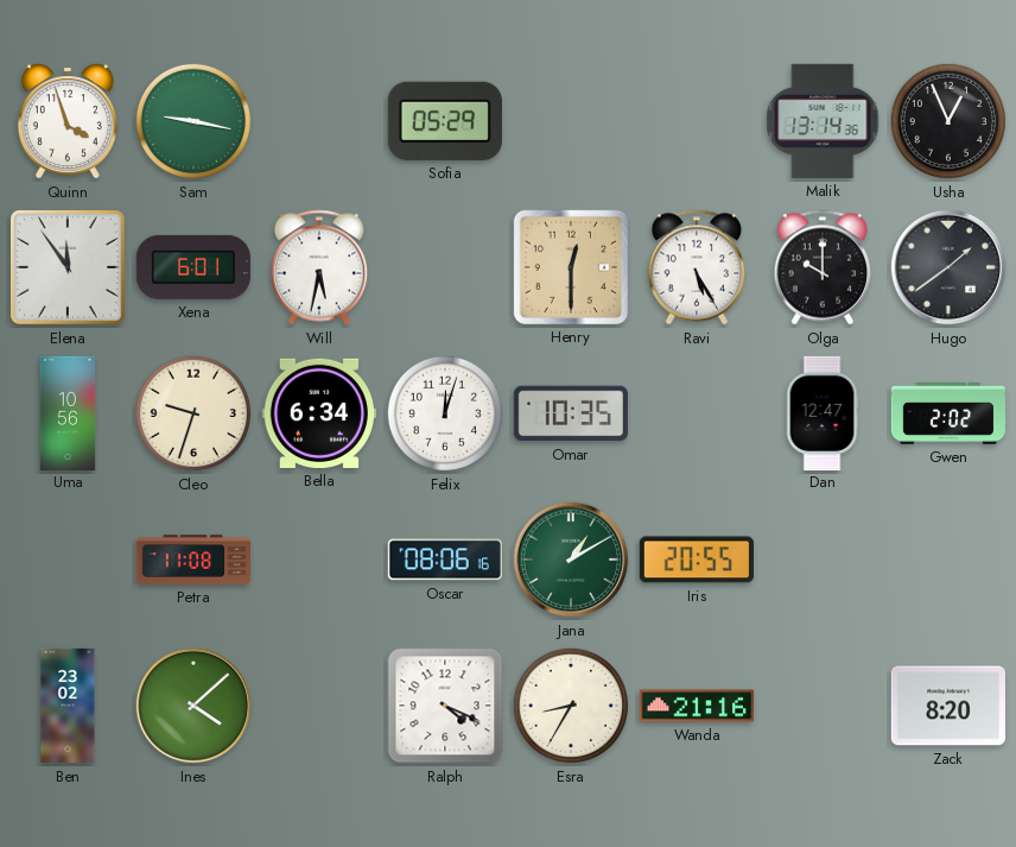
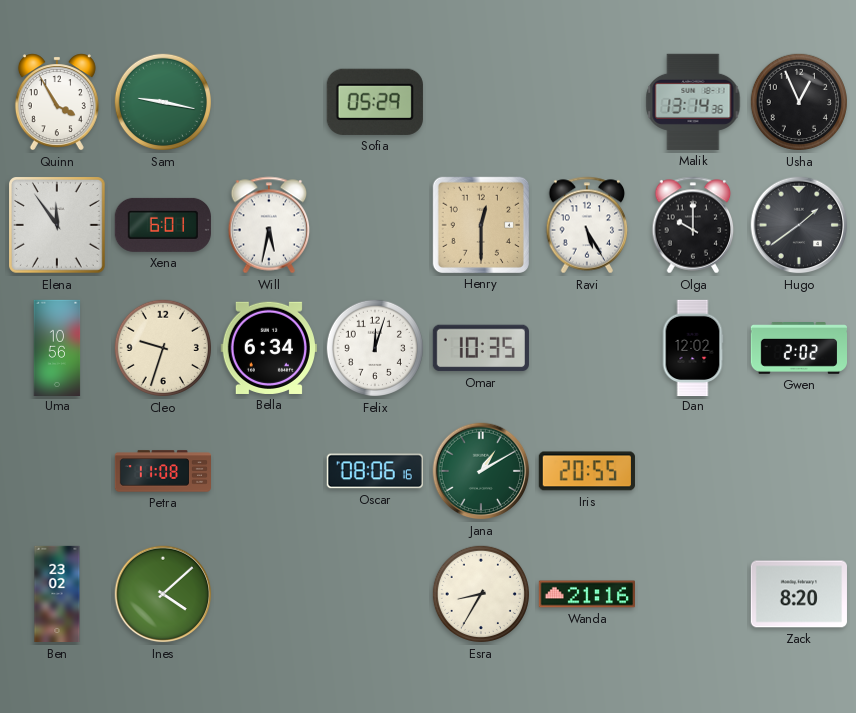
Quinn: 3:57 -> 3:55 (57, 102)
Dan: 12:47 -> 12:02 (693, 347)
Ralph: 4:19 -> none (445, 706)
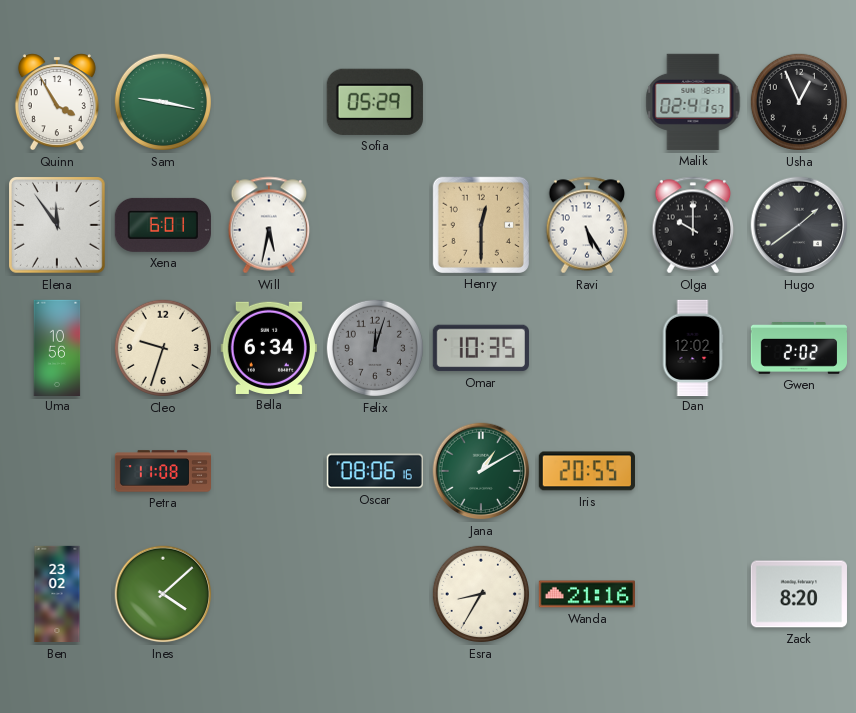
Malik: 13:14 -> 02:41 (693, 102)
Felix dial: white -> grey (375, 348)
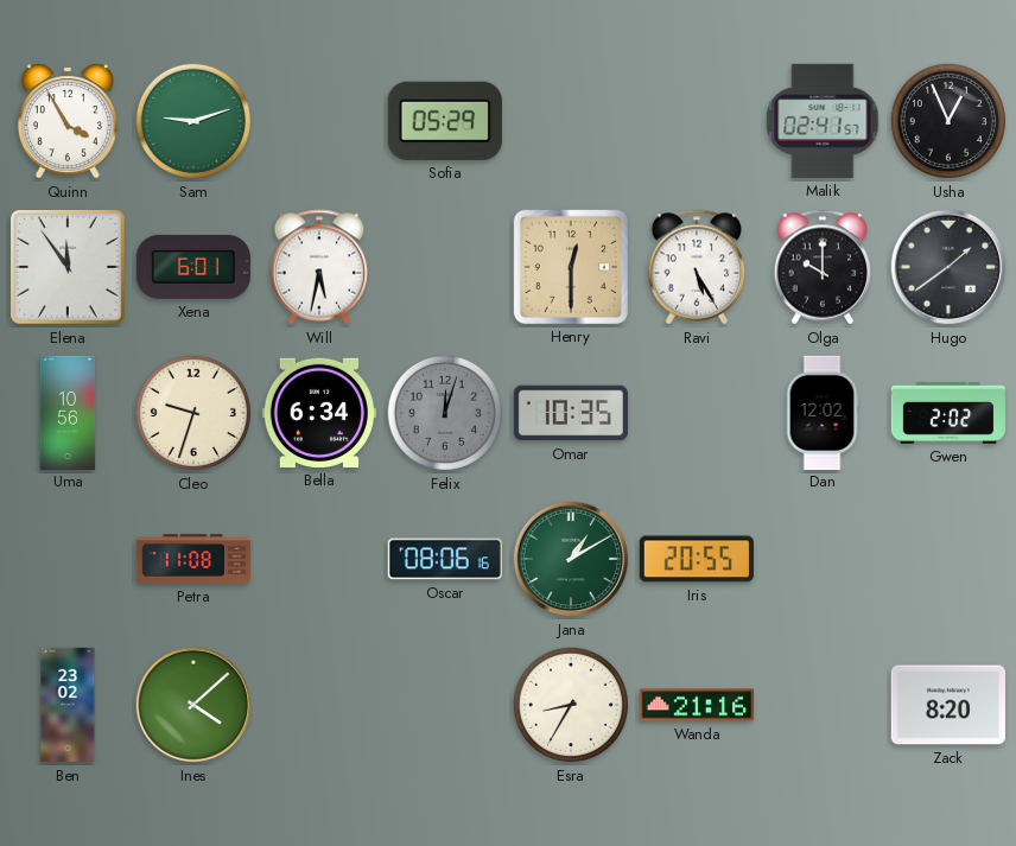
Sam: 9:17 -> 9:12 (193, 121)
